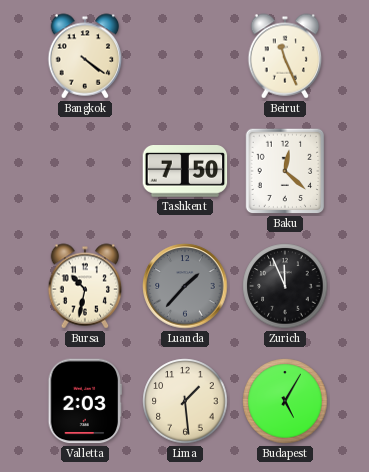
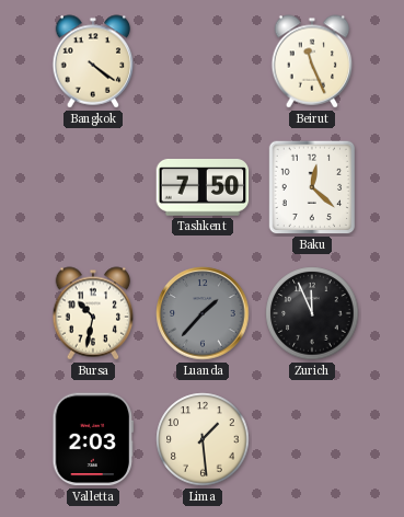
Budapest: 5:05 -> none (285, 401)
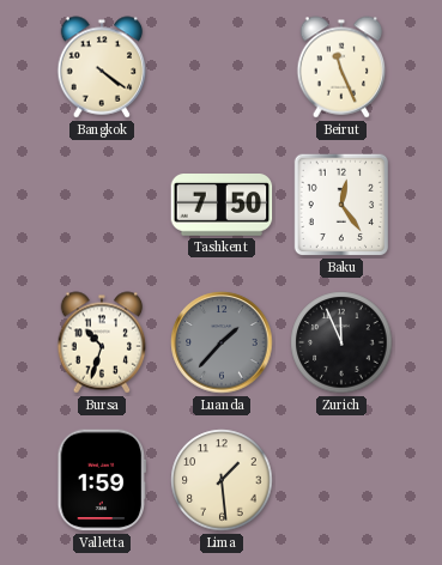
Baku: 12:22 -> 12:24 (341, 205)
Bursa: 10:32 -> 10:33 (102, 342)
Valletta: 2:03 -> 1:59 (101, 480)
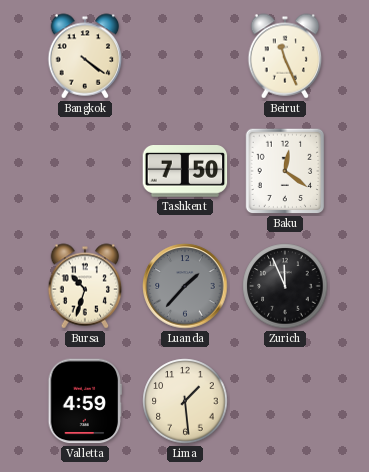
Baku: 12:24 -> 12:21 (285, 171)
Valletta: 1:59 -> 4:59 (84, 401)
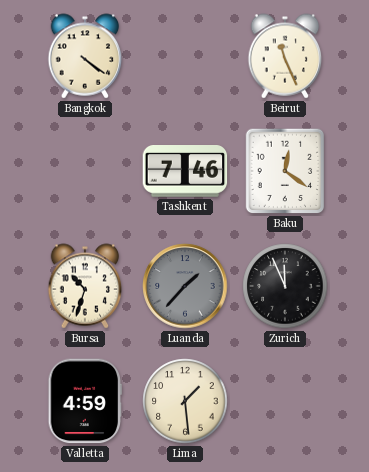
Tashkent: 7:50 -> 7:46 (185, 171)
